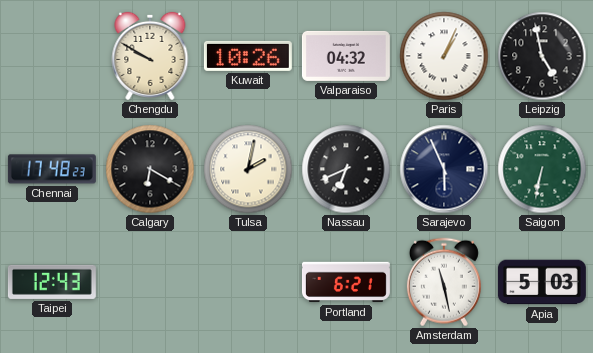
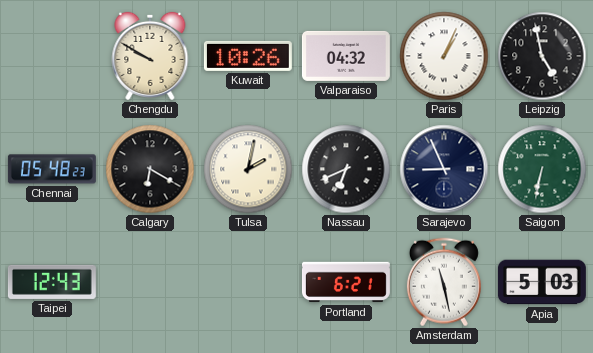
Chennai: 17:48 -> 05:48 (52, 169)
Sarajevo: 5:56 -> 8:56 (444, 169)
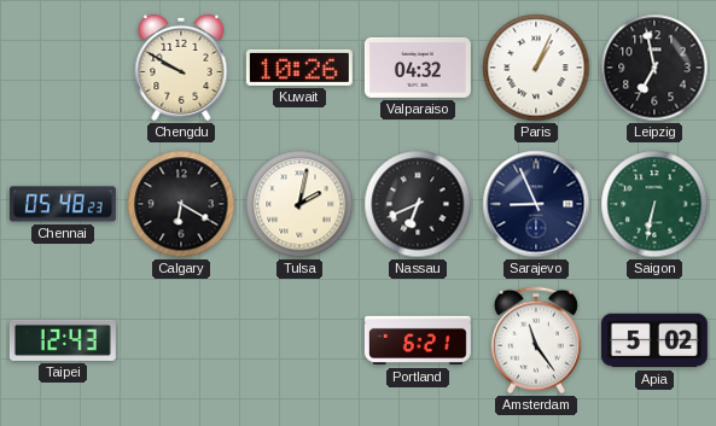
Leipzig: 4:58 -> 6:58 (654, 68)
Amsterdam: 11:28 -> 11:24 (536, 340)
Apia: 5:03 -> 5:02 (654, 340)
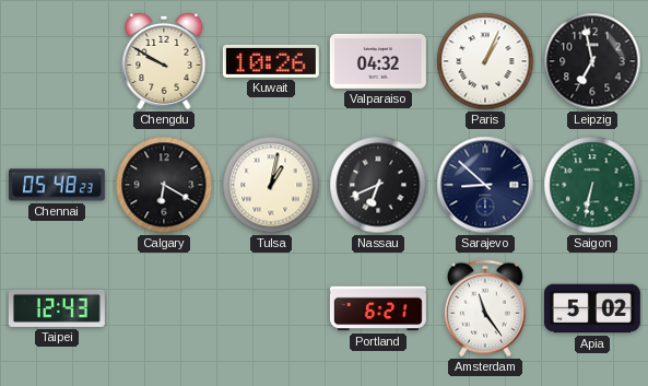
Tulsa: 2:02 -> 1:02 (271, 185)
Sarajevo: 8:56 -> 8:52 (485, 185)
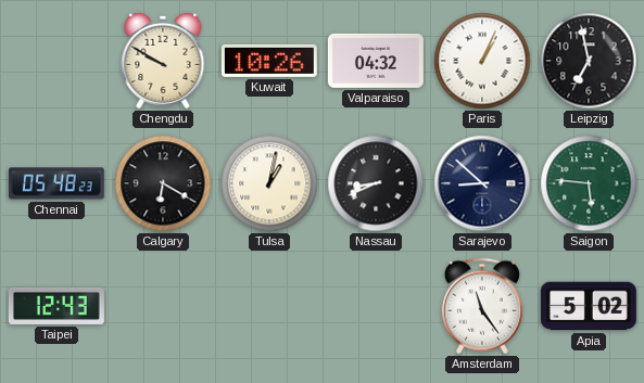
Nassau: 6:41 -> 8:41 (376, 183)
Saigon: 6:32 -> 5:46 (589, 183)
Portland: 6:21 -> none (378, 308)
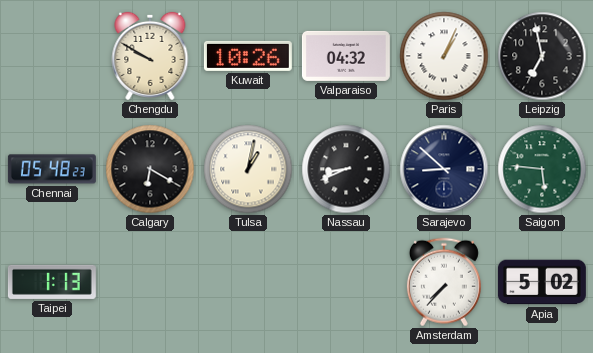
Taipei: 12:43 -> 1:13 (52, 282)
Amsterdam: 11:24 -> 7:37 (444, 282)
